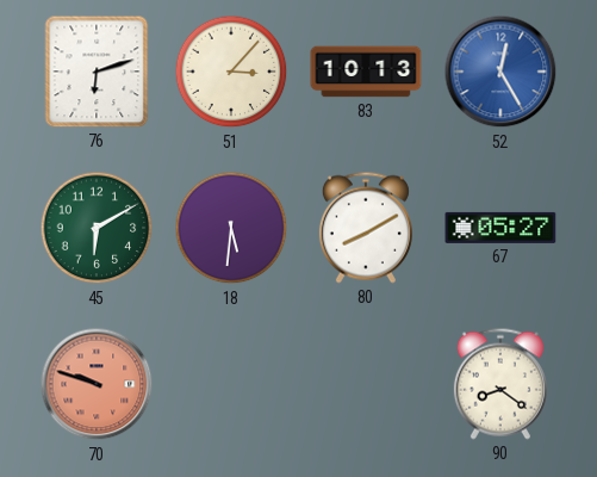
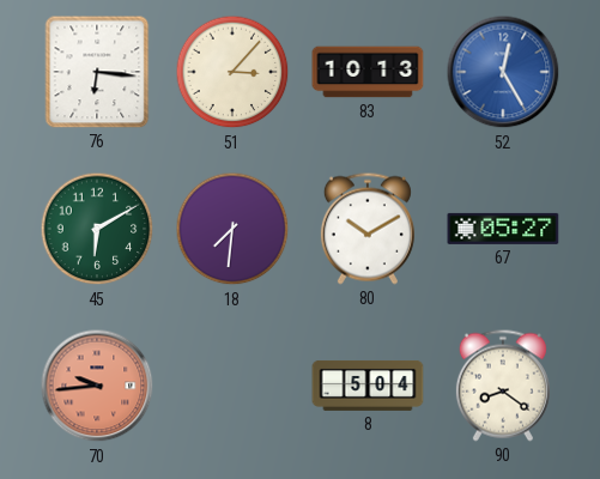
76: 6:12 -> 6:16 (97, 72)
18: 5:31 -> 7:31 (232, 229)
80: 8:10 -> 10:10 (368, 229)
70: 9:48 -> 9:44 (97, 386)
8: none -> 5:04 (368, 386)
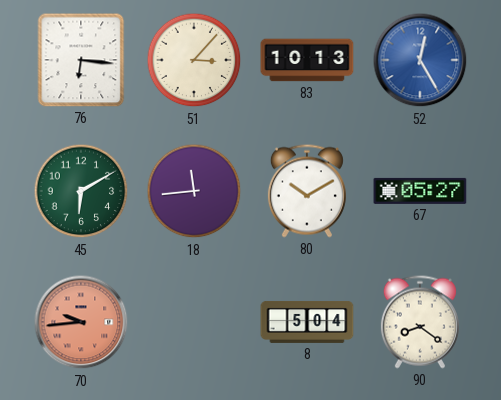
18: 7:31 -> 11:44 (194, 191)
